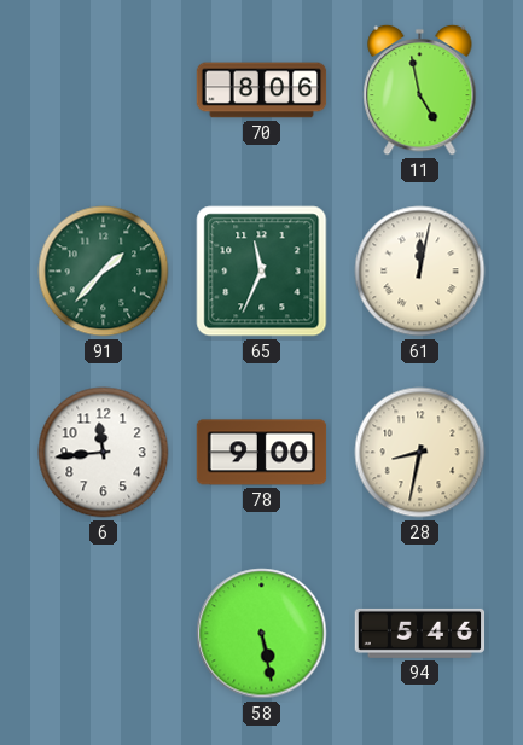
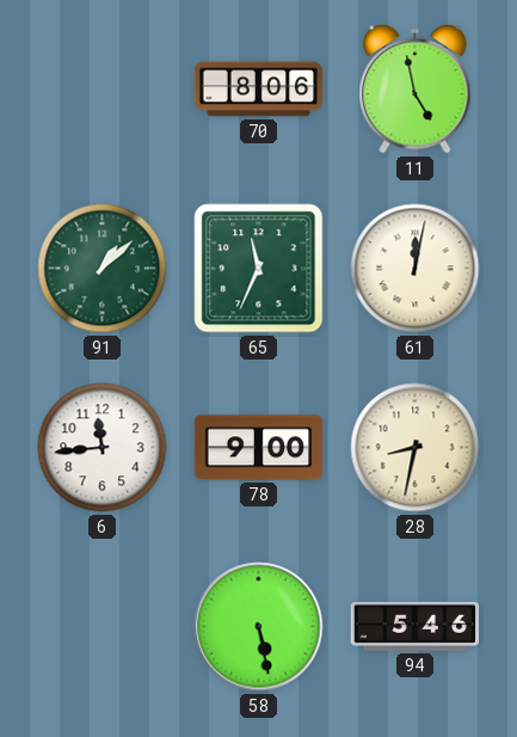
91: 1:37 -> 1:08 (103, 269)
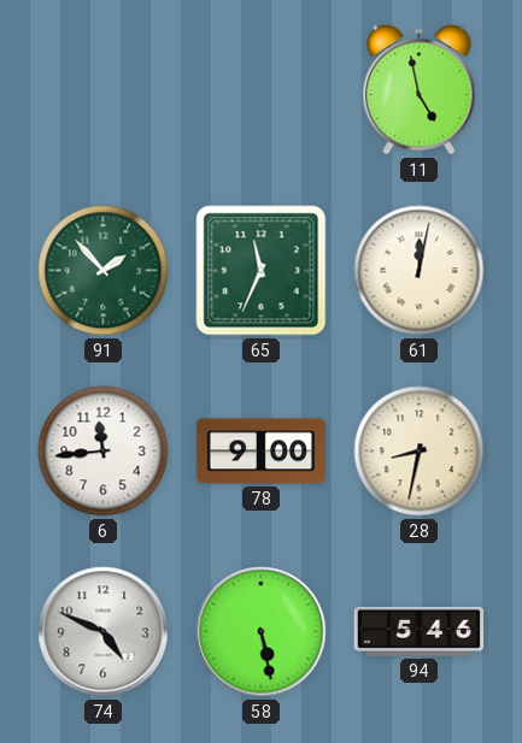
70: 8:06 -> none (259, 90)
91: 1:08 -> 1:53 (104, 271)
74: none -> 4:49 (104, 632)
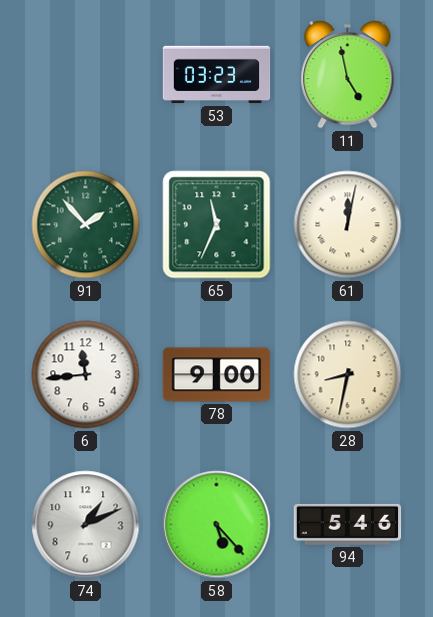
53: none -> 03:23 (217, 75)
74: 4:49 -> 1:11 (86, 525)
58: 5:28 -> 5:23 (217, 525)
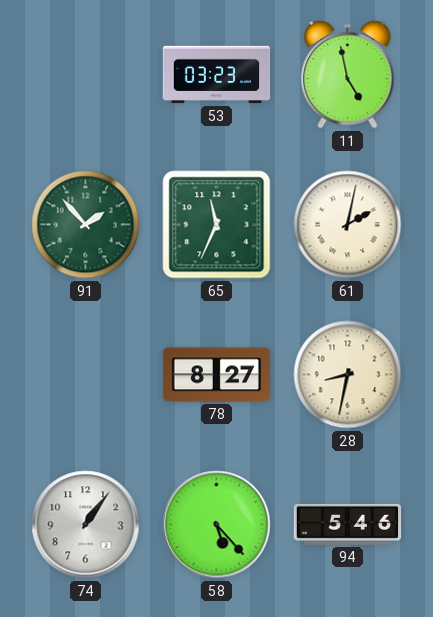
61: 12:02 -> 2:02 (348, 225)
6: 11:44 -> none (86, 375)
78: 9:00 -> 8:27 (217, 375)
74: 1:11 -> 1:06 (86, 525)
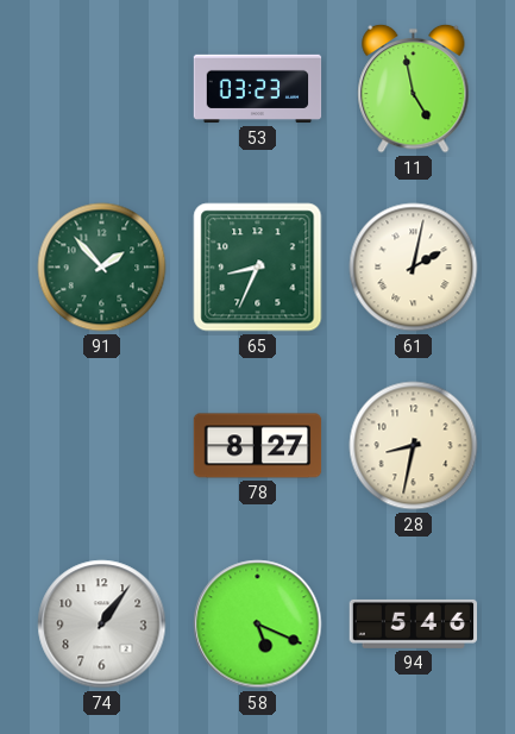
65: 11:34 -> 8:34 (258, 268)
58: 5:23 -> 5:19 (258, 625)
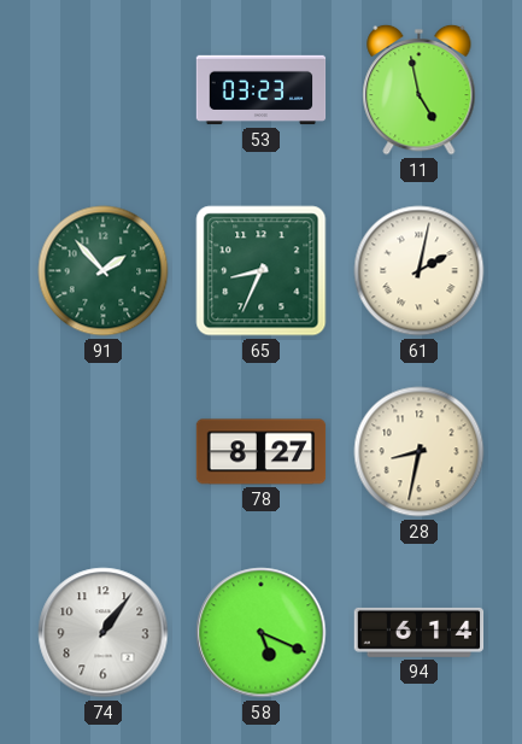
94: 5:46 -> 6:14 (420, 632)
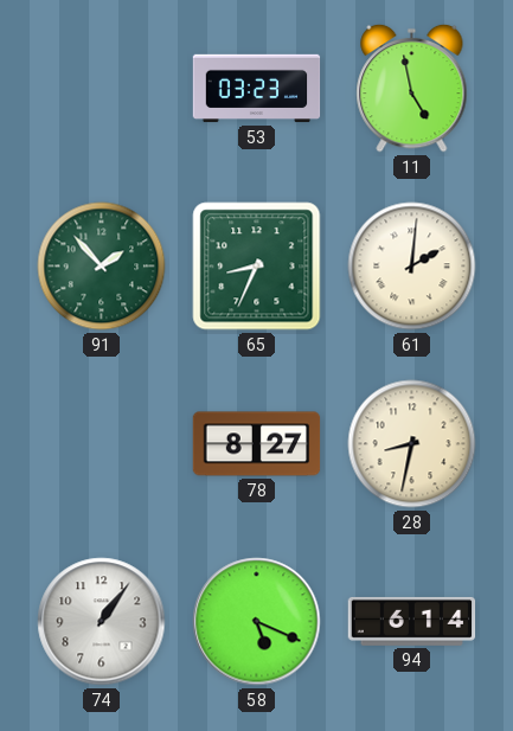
61: 2:02 -> 2:01 (412, 267)
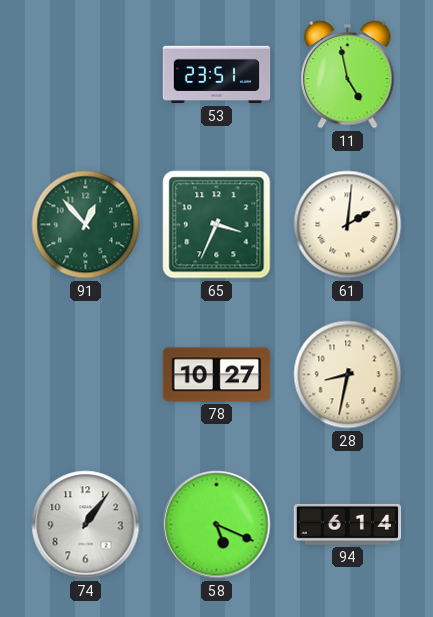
53: 03:23 -> 23:51 (217, 75)
91: 1:53 -> 12:53 (86, 225)
65: 8:34 -> 3:34 (217, 225)
78: 8:27 -> 10:27 (217, 375)
